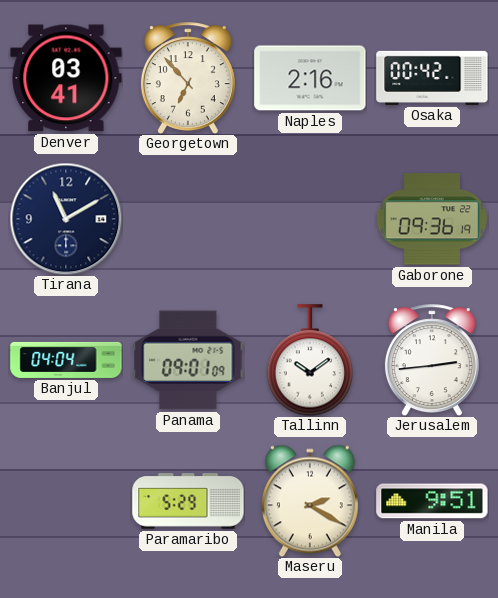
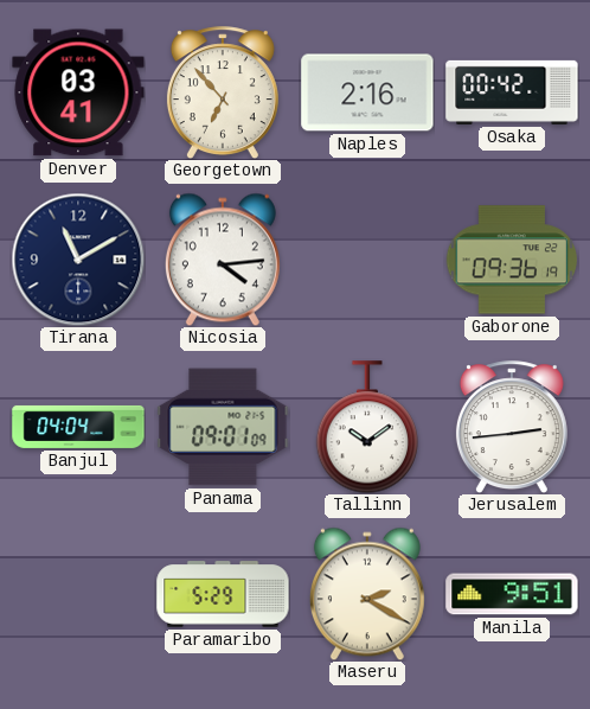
Nicosia: none -> 4:14 (223, 260)
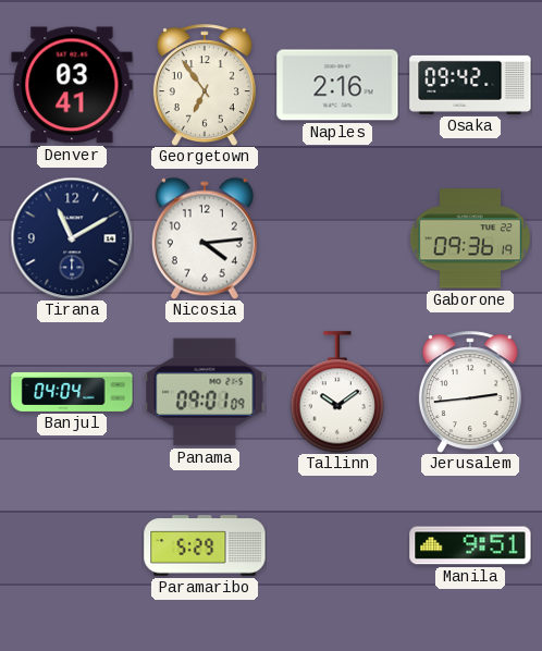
Georgetown: 6:53 -> 6:54 (205, 85)
Osaka: 00:42 -> 09:42 (470, 85)
Maseru: 2:20 -> none (367, 594)
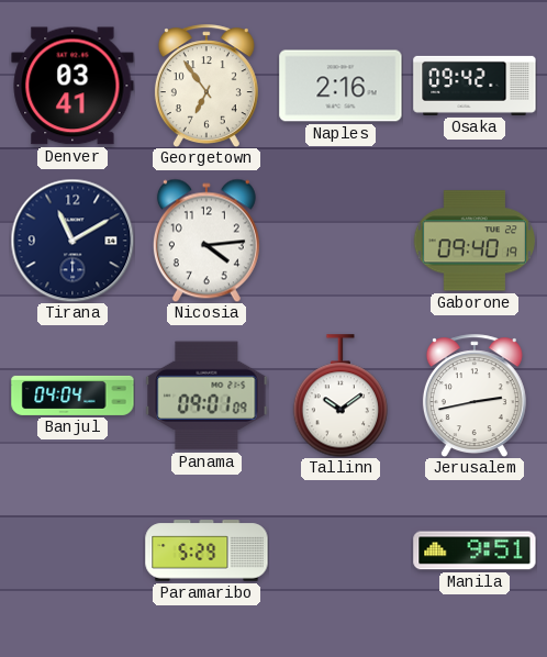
Gaborone: 09:36 -> 09:40 (473, 241)
Jerusalem: 2:44 -> 2:43 (475, 396)
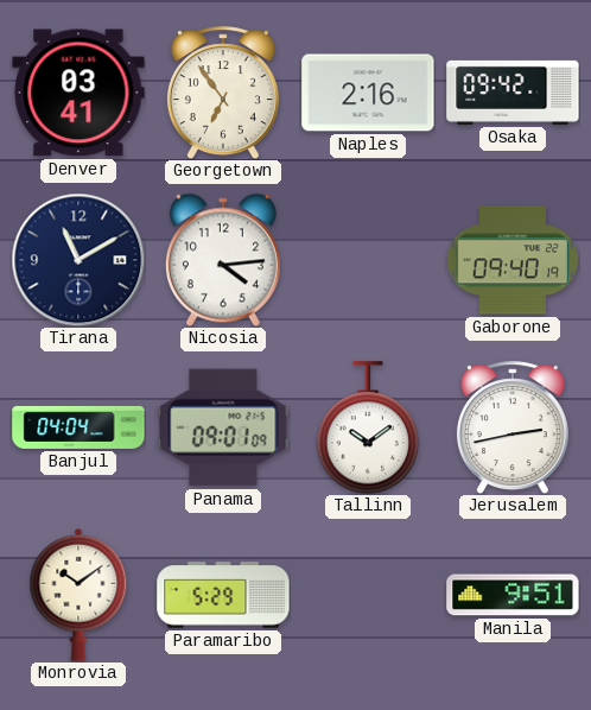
Monrovia: none -> 10:09 (78, 595)
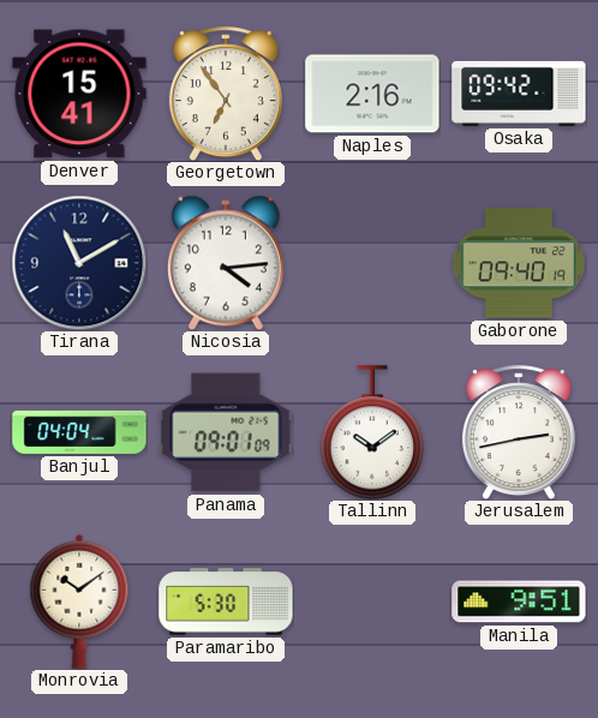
Denver: 03:41 -> 15:41 (79, 94)
Paramaribo: 5:29 -> 5:30 (226, 602)
